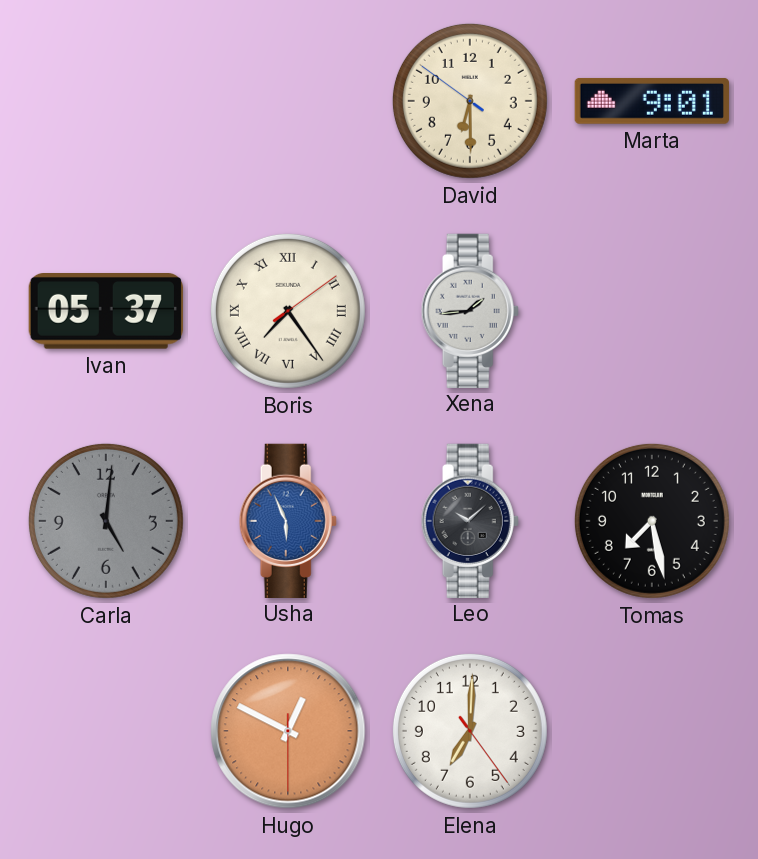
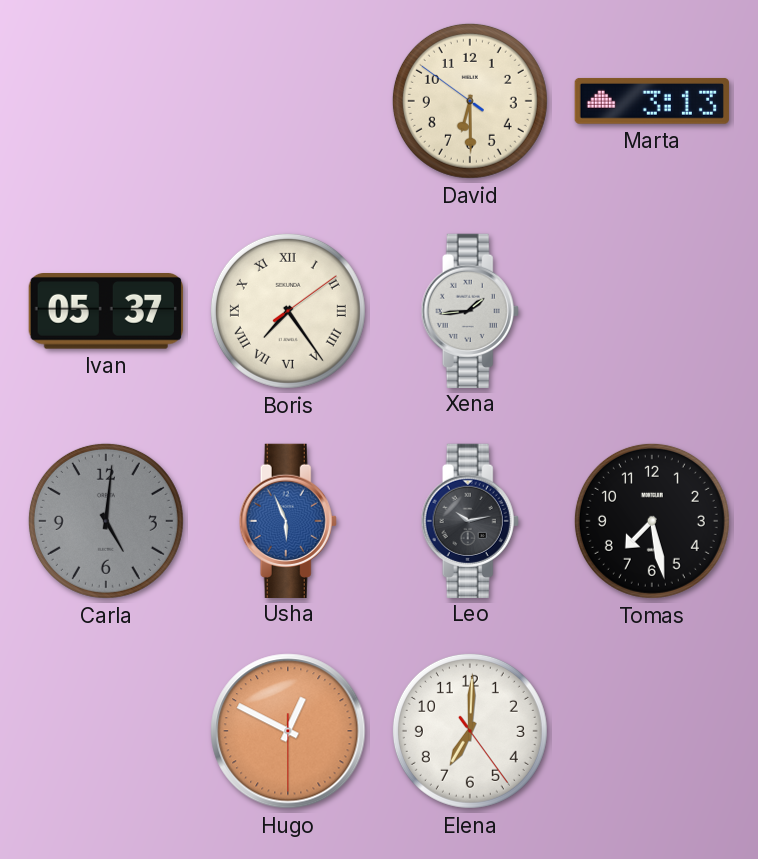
Marta: 9:01 -> 3:13 (652, 101)
Leo: 10:08 -> 10:13 (470, 520)
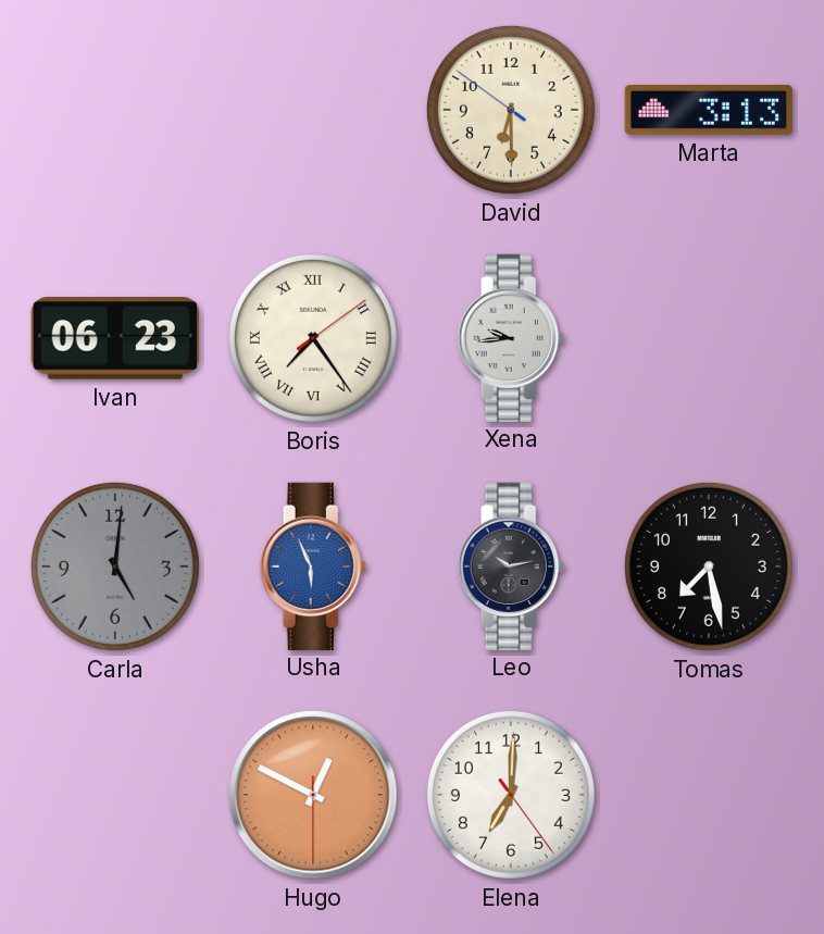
Ivan: 05:37 -> 06:23 (115, 339)
Xena: 1:44 -> 9:44 (511, 337)
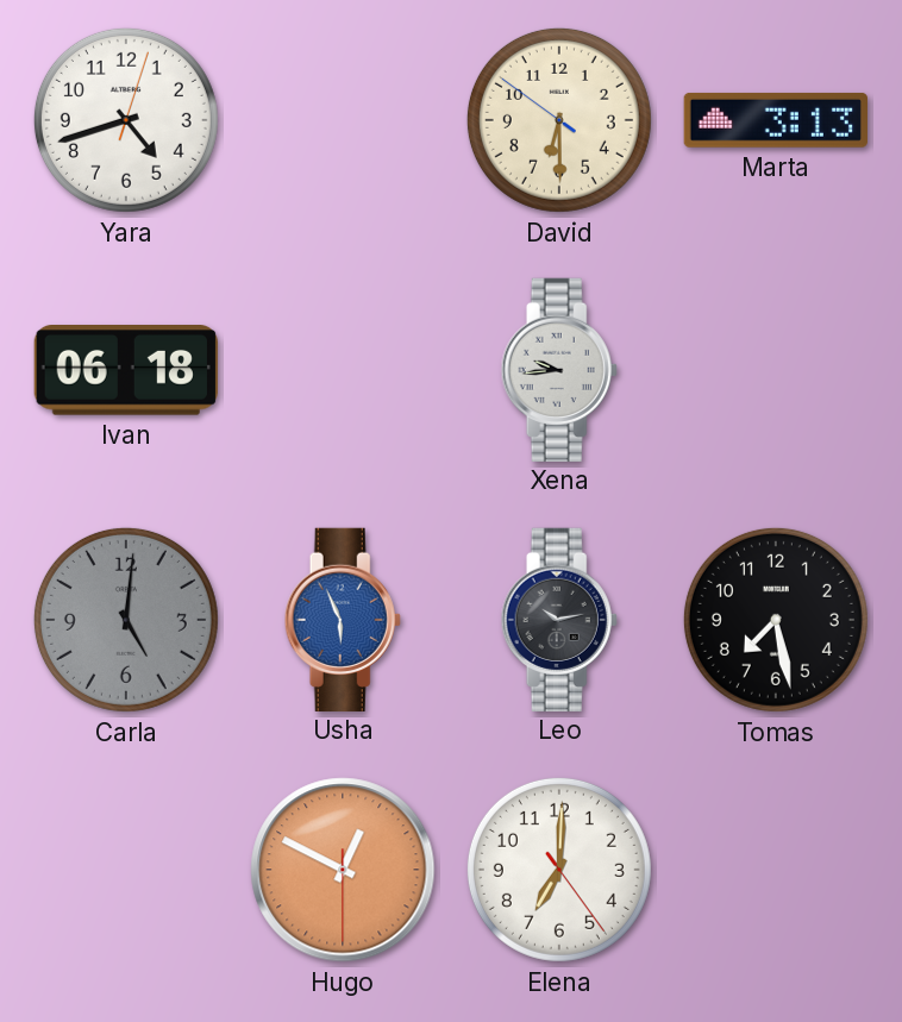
Yara: none -> 4:42 (126, 120)
Ivan: 06:23 -> 06:18 (126, 371)
Boris: 7:24 -> none (313, 338)
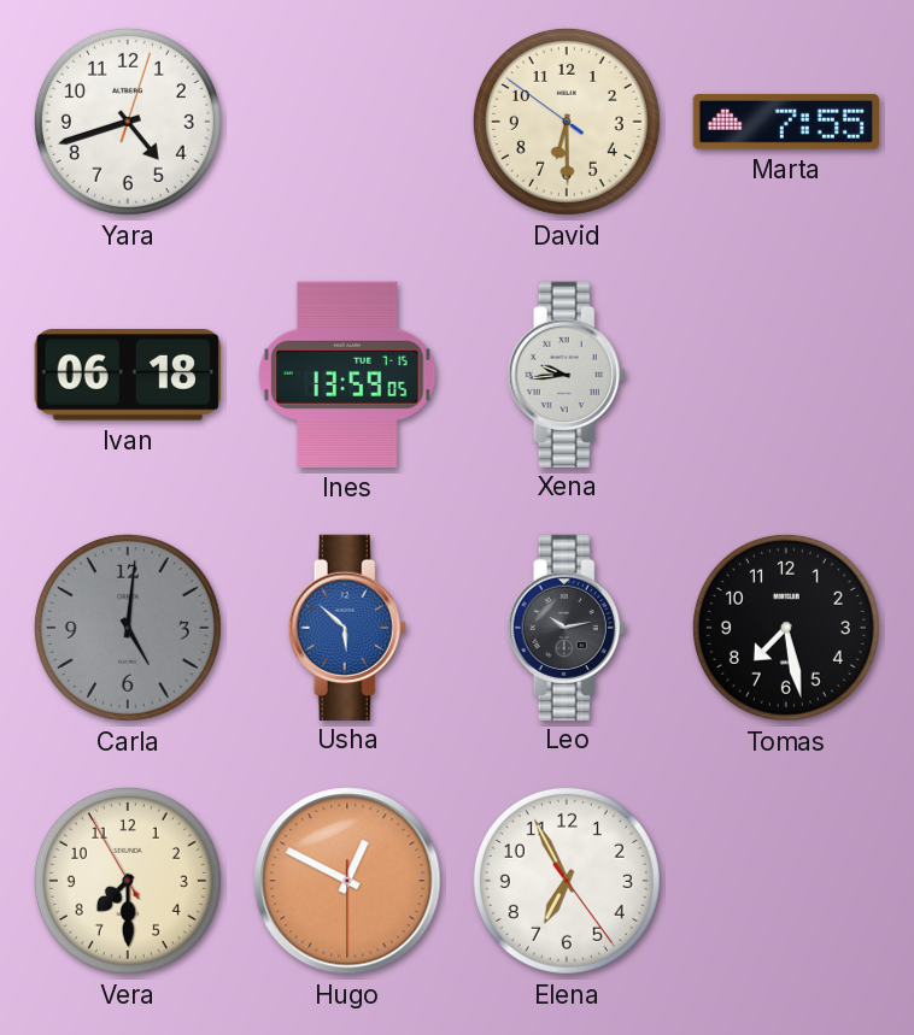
Marta: 3:13 -> 7:55 (786, 122)
Ines: none -> 13:59 (347, 375)
Usha: 5:56 -> 5:52 (347, 627)
Vera: none -> 7:29 (128, 881)
Elena: 7:00 -> 6:55 (567, 881)
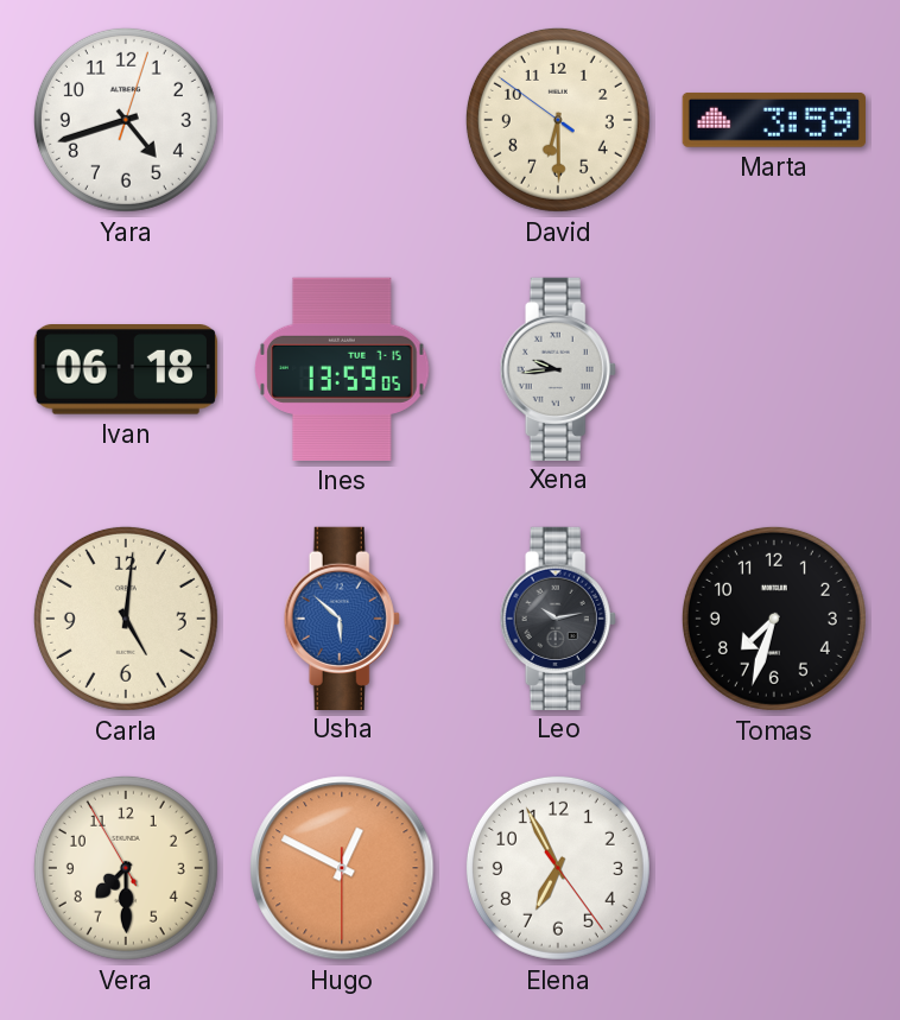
Marta: 7:55 -> 3:59 (774, 120)
Carla dial: grey -> cream (126, 619)
Tomas: 7:28 -> 7:33 (774, 619)
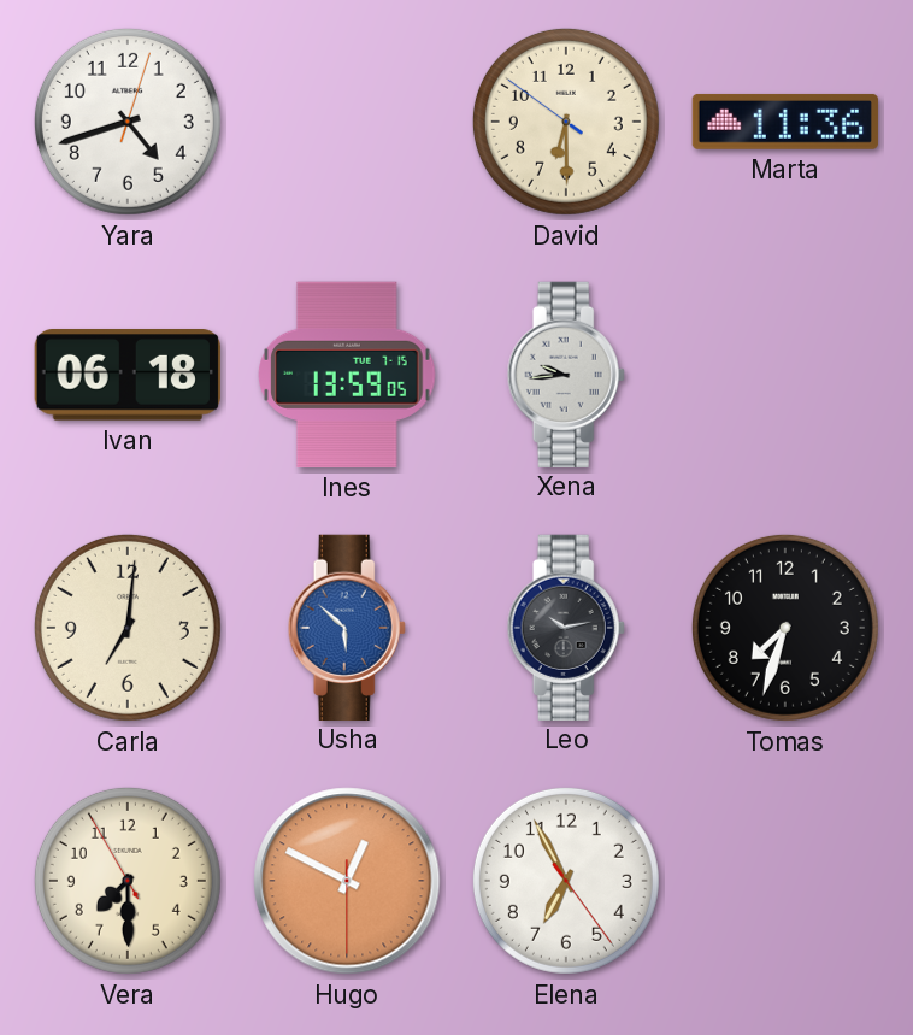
Marta: 3:59 -> 11:36 (785, 122)
Carla: 5:01 -> 7:01 (128, 628)
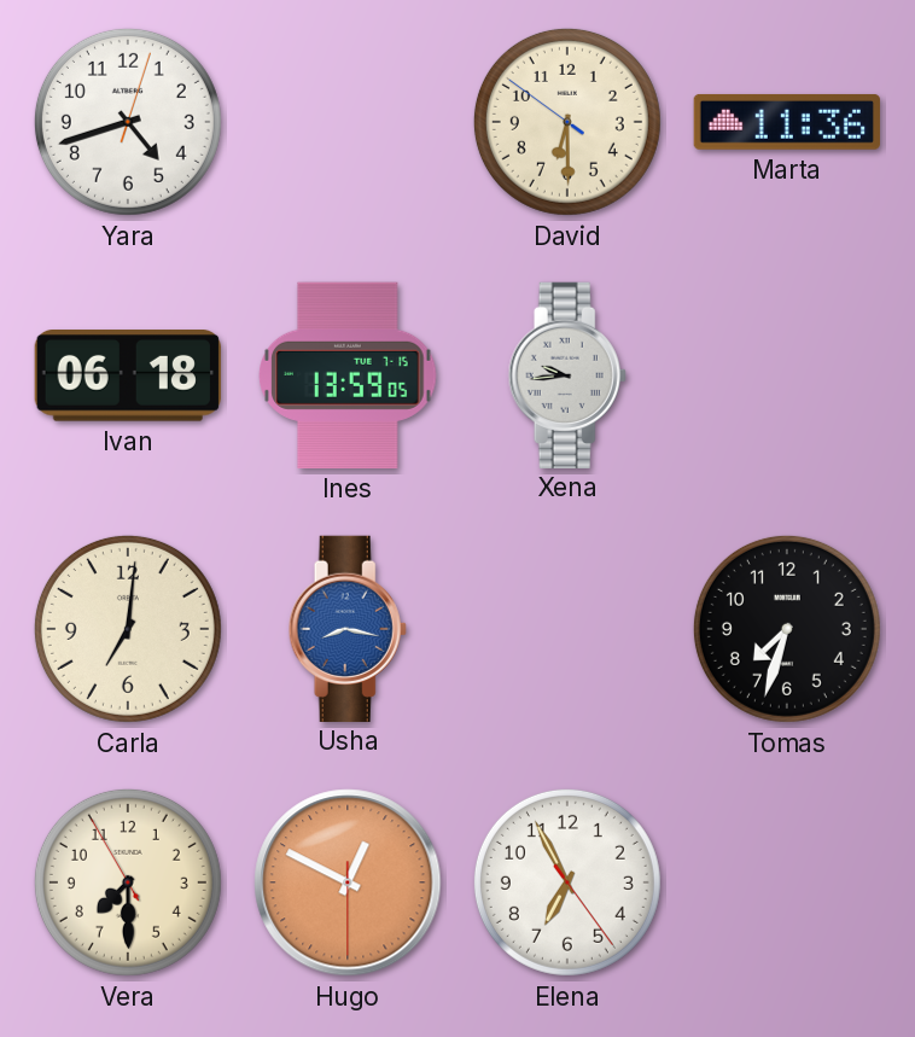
Usha: 5:52 -> 8:17 (348, 628)
Leo: 10:13 -> none (566, 627)
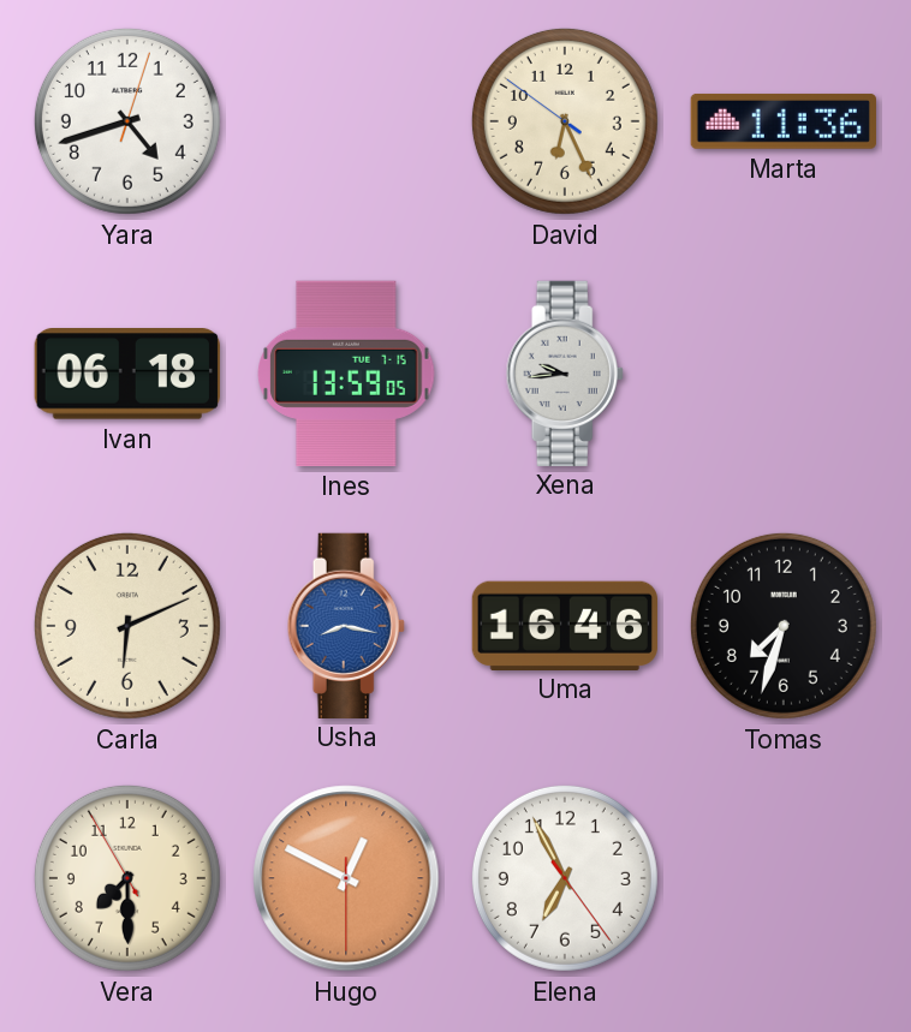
David: 6:29 -> 6:25 (565, 121)
Carla: 7:01 -> 6:11 (127, 626)
Uma: none -> 16:46 (565, 625)
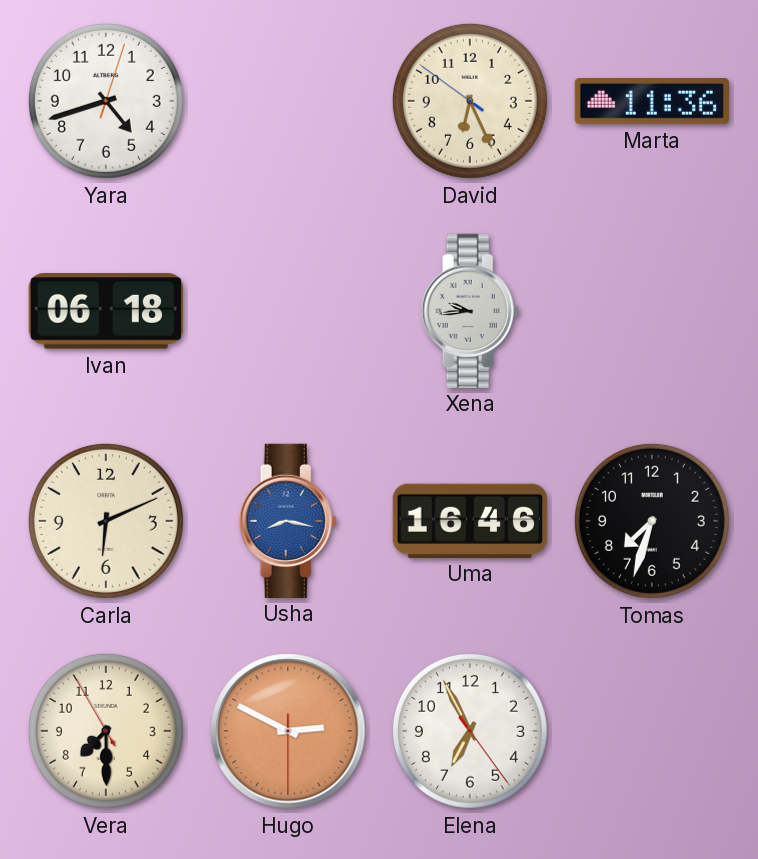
Ines: 13:59 -> none (346, 374)
Hugo: 12:49 -> 2:49 (288, 731)
